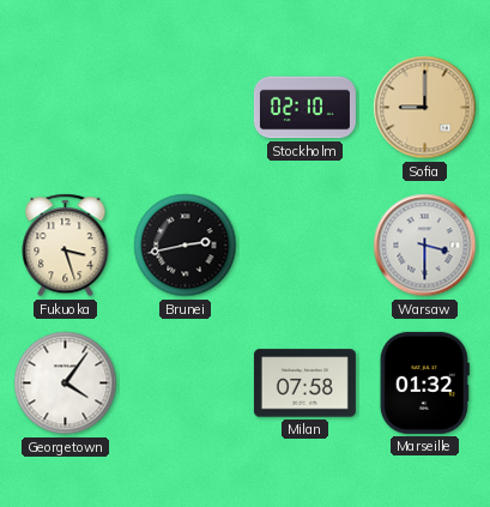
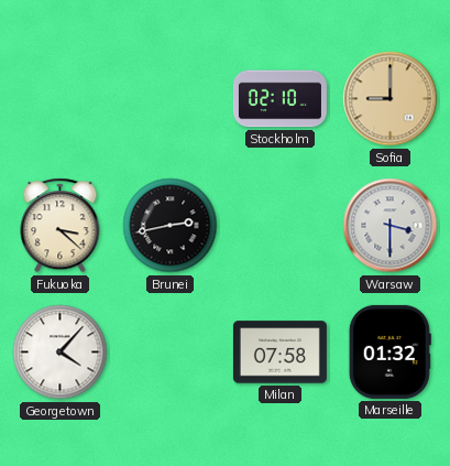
Fukuoka: 3:27 -> 3:22 (61, 226)
Georgetown: 4:06 -> 4:07 (61, 353)
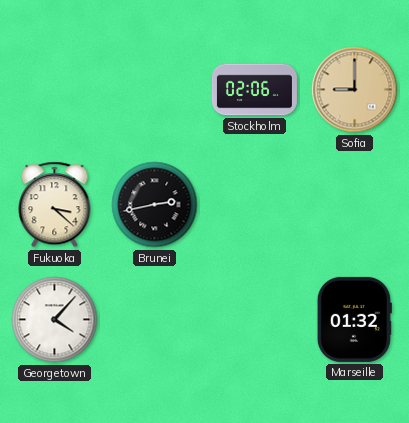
Stockholm: 02:10 -> 02:06 (254, 90)
Warsaw: 3:30 -> none (391, 226)
Milan: 07:58 -> none (279, 353)
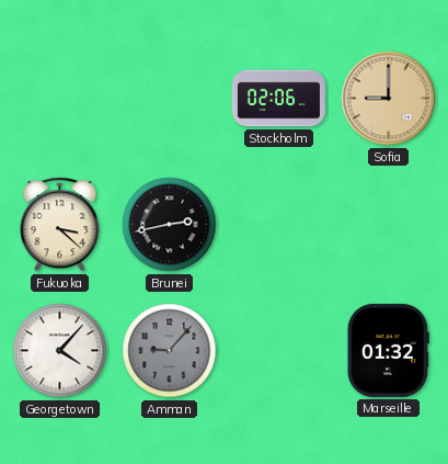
Amman: none -> 9:07 (170, 351)
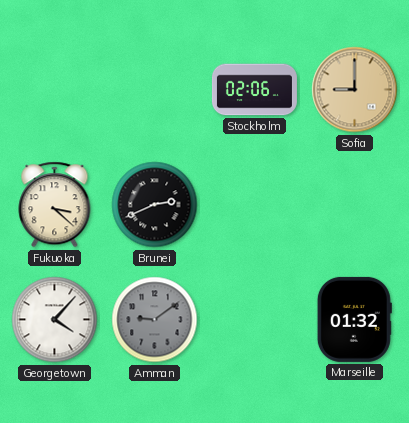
Brunei: 2:43 -> 2:41 (155, 205)
Amman: 9:07 -> 9:09 (155, 320)
